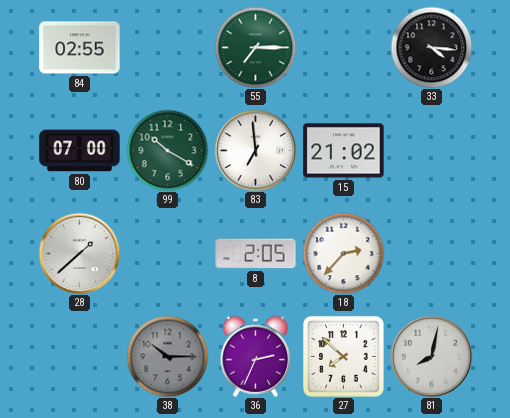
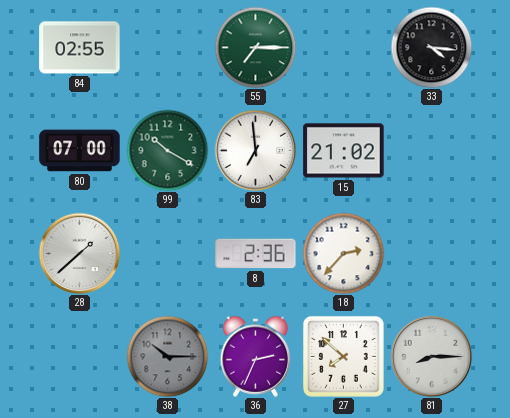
8: 2:05 -> 2:36 (256, 254)
81: 8:02 -> 8:15 (431, 356)
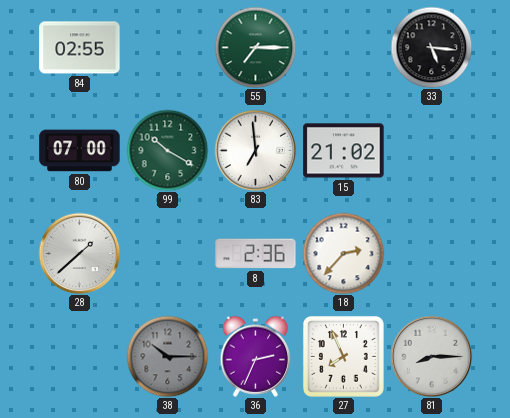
33: 4:16 -> 5:16 (431, 47)
27: 7:52 -> 7:56 (343, 356)
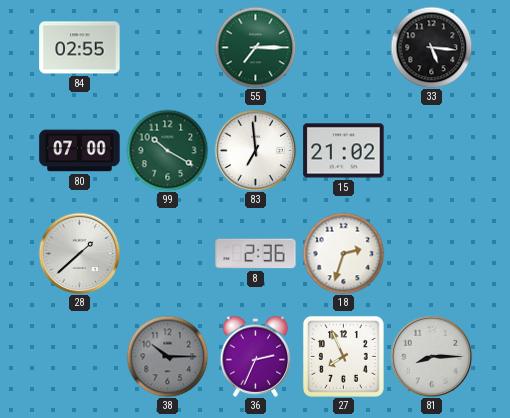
18: 2:37 -> 2:33 (343, 253)
